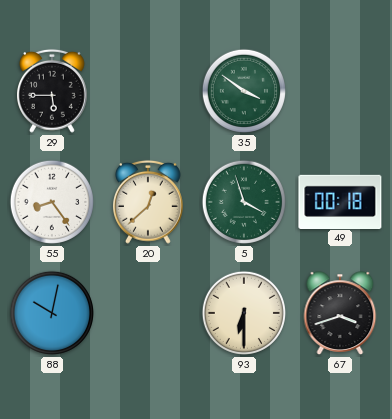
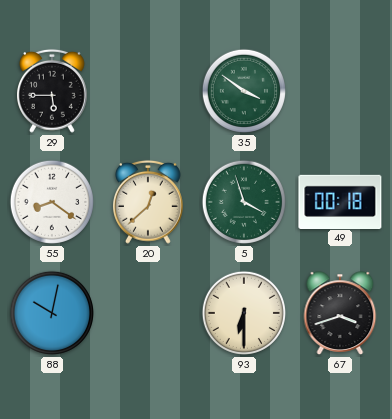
55: 8:24 -> 8:21 (52, 202)
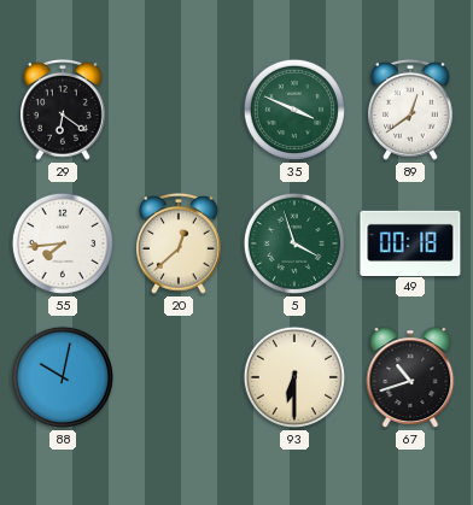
29: 5:45 -> 6:21 (64, 110)
35: 3:51 -> 3:49 (294, 110)
89: none -> 12:39 (411, 110)
55: 8:21 -> 7:44 (63, 243)
67: 3:42 -> 10:42 (410, 377)
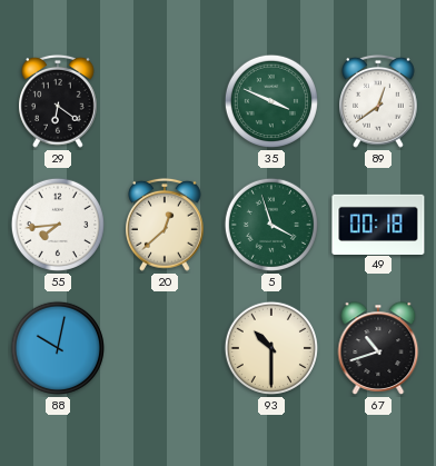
93: 6:30 -> 10:30 (271, 348)
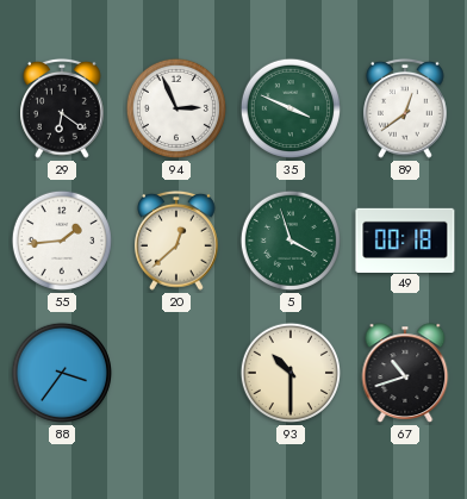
94: none -> 2:56 (176, 108)
55: 7:44 -> 1:44 (62, 241)
88: 10:02 -> 3:36 (62, 373)
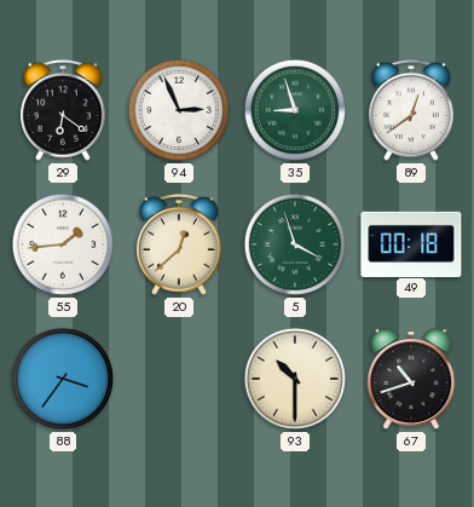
35: 3:49 -> 8:57 (295, 110)
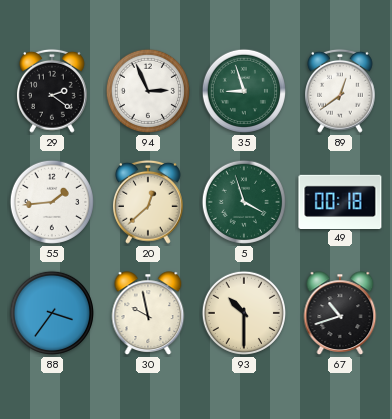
29: 6:21 -> 2:21 (53, 91)
30: none -> 9:58 (148, 313)
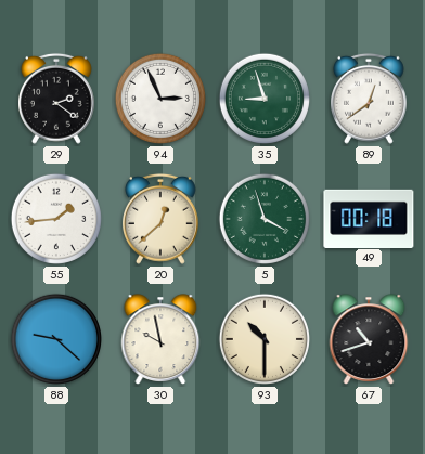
88: 3:36 -> 9:22 (56, 339)
